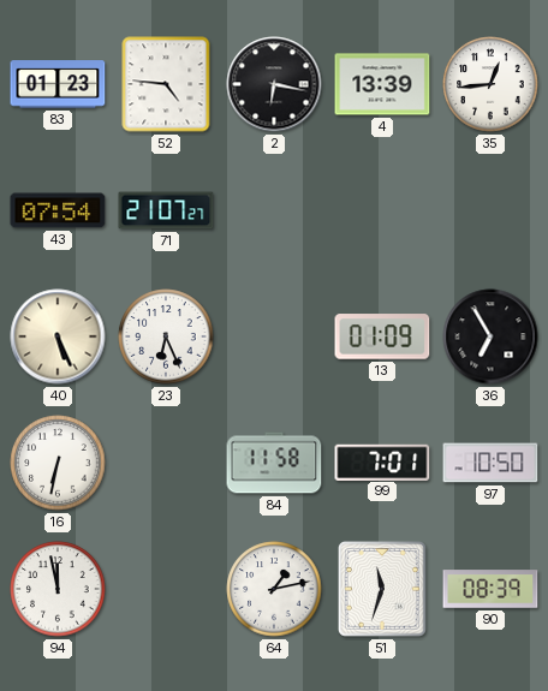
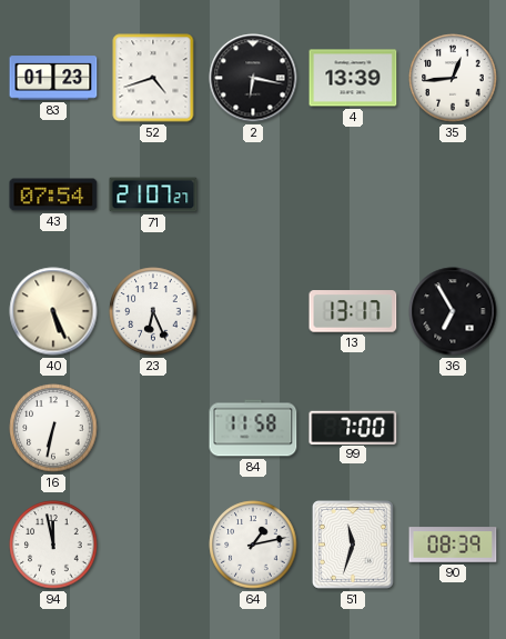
52: 4:46 -> 4:42 (153, 78)
13: 01:09 -> 13:17 (353, 311)
99: 7:01 -> 7:00 (353, 427)
97: 10:50 -> none (490, 463)
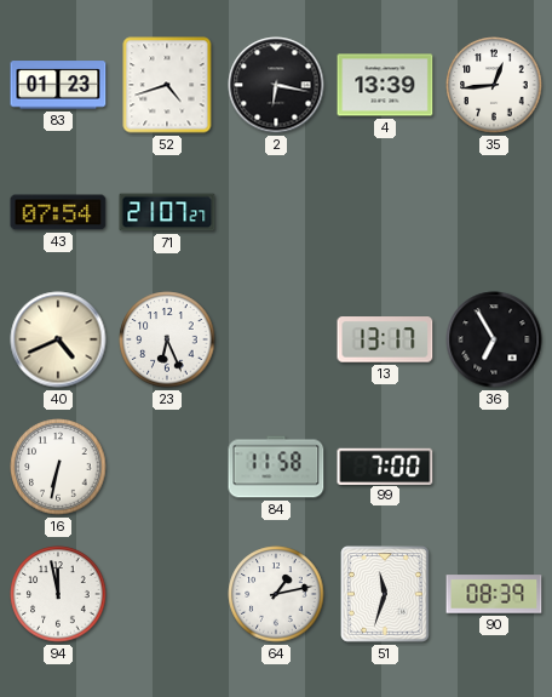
40: 5:26 -> 4:41 (58, 339)
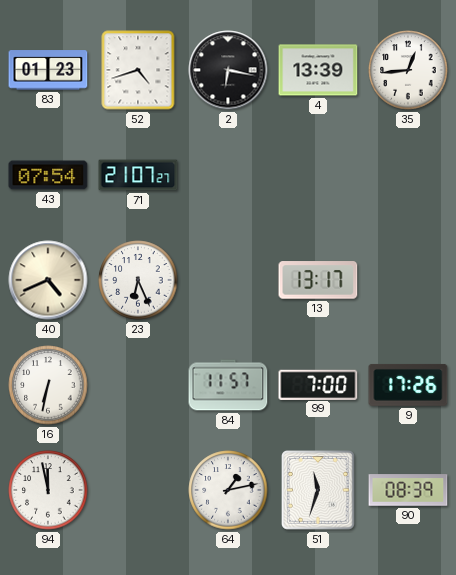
36: 6:55 -> none (494, 339)
84: 11:58 -> 11:57 (228, 385)
9: none -> 17:26 (408, 385)
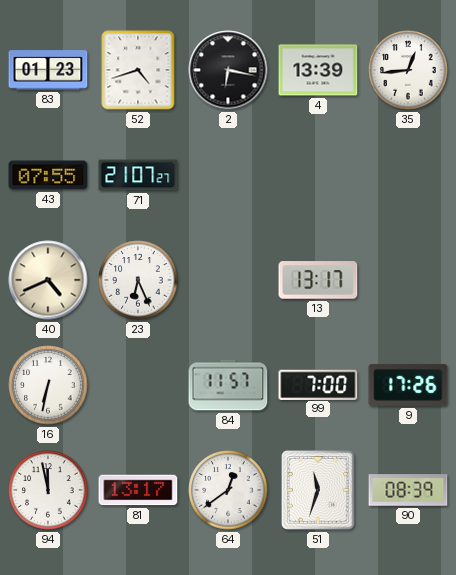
43: 07:54 -> 07:55 (48, 175)
81: none -> 13:17 (138, 490)
64: 1:13 -> 12:39 (228, 490)
